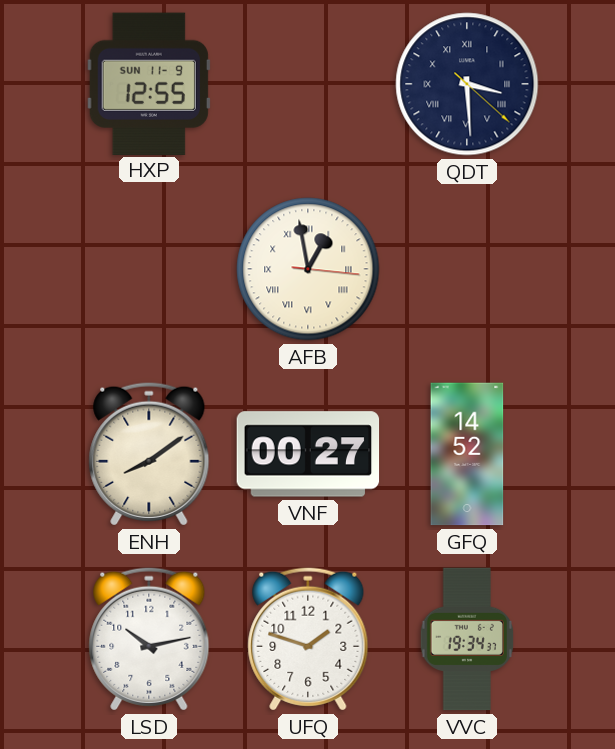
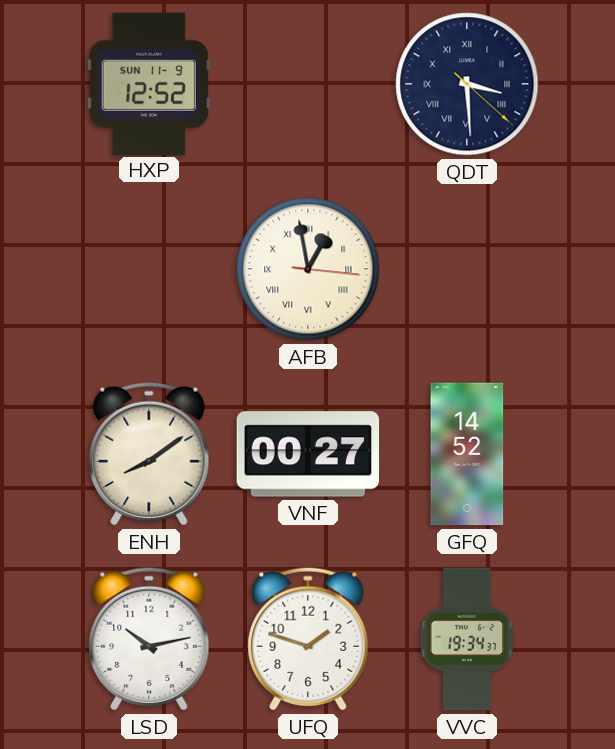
HXP: 12:55 -> 12:52 (149, 83)
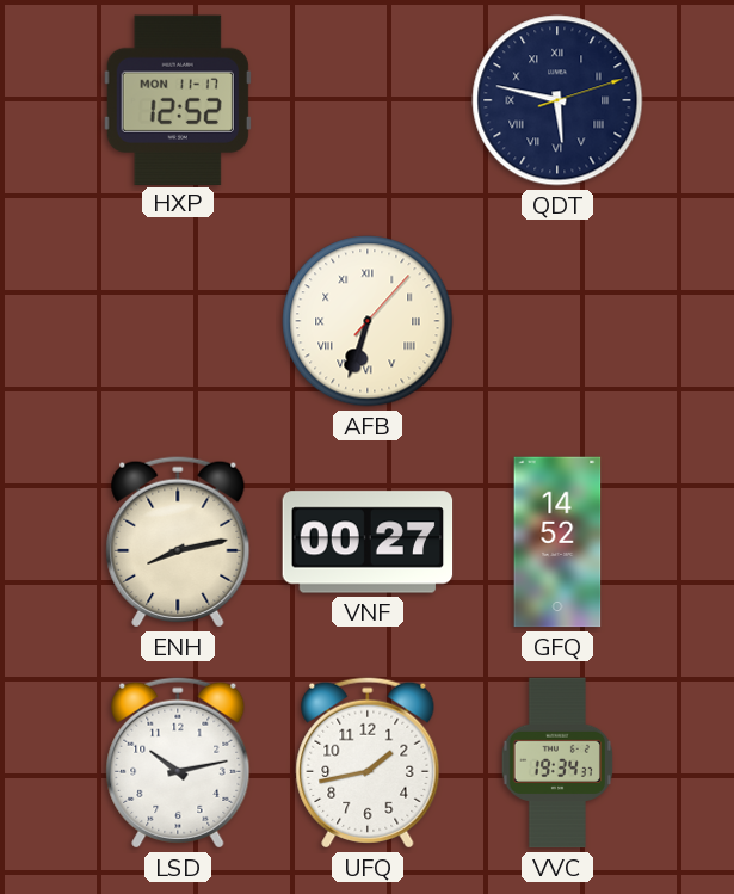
HXP date: SUN 11-9 -> MON 11-17 (178, 99)
QDT: 3:29 -> 5:47 (557, 100)
AFB: 12:58 -> 6:33 (368, 321)
ENH: 8:09 -> 8:13 (178, 542)
UFQ: 1:48 -> 1:43 (368, 763)
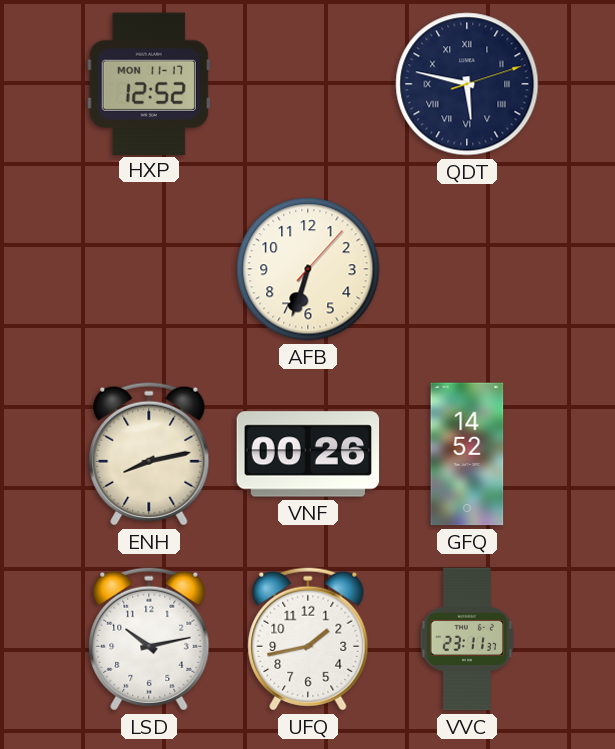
AFB numerals: Roman -> Arabic (308, 269)
VNF: 00:27 -> 00:26 (308, 454)
VVC: 19:34 -> 23:11 (466, 639)
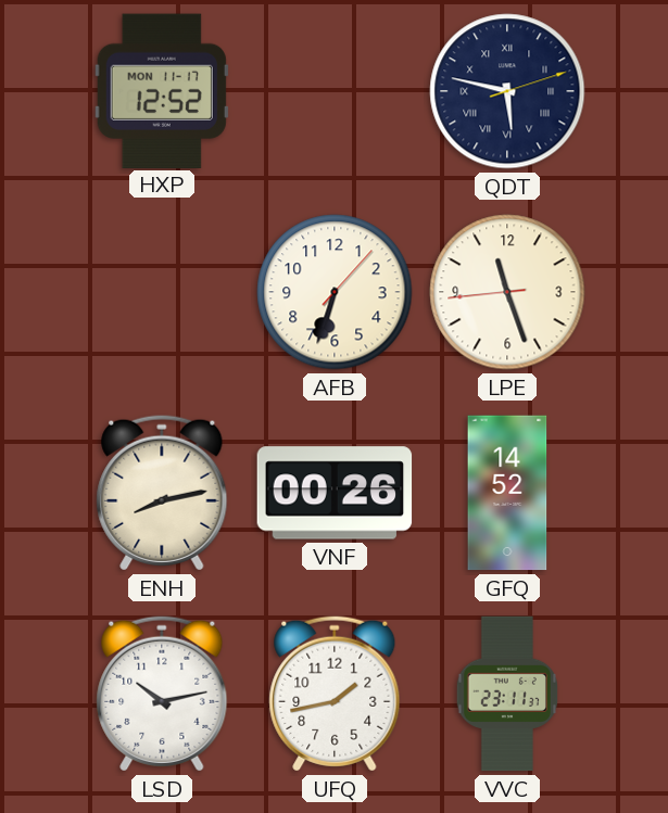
LPE: none -> 11:26 (507, 292)
